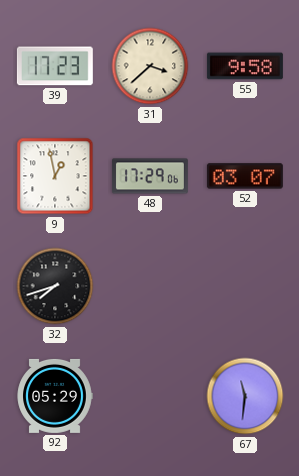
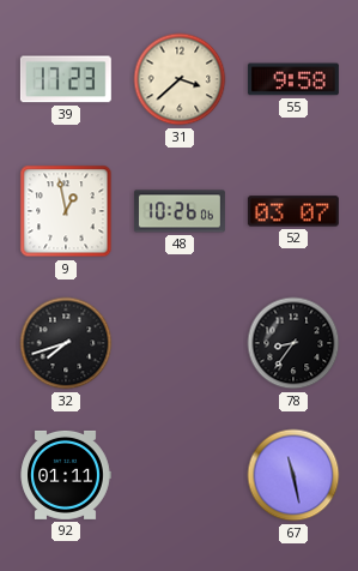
48: 17:29 -> 10:26 (180, 211)
78: none -> 8:36 (293, 343)
92: 05:29 -> 01:11 (66, 475)
67: 11:31 -> 11:28 (293, 475)
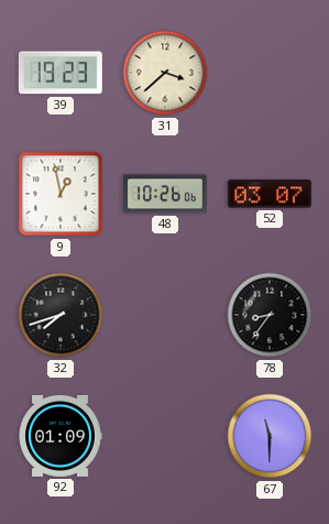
39: 17:23 -> 19:23 (61, 73)
55: 9:58 -> none (293, 79)
92: 01:11 -> 01:09 (61, 436)
67: 11:28 -> 11:30 (270, 436)
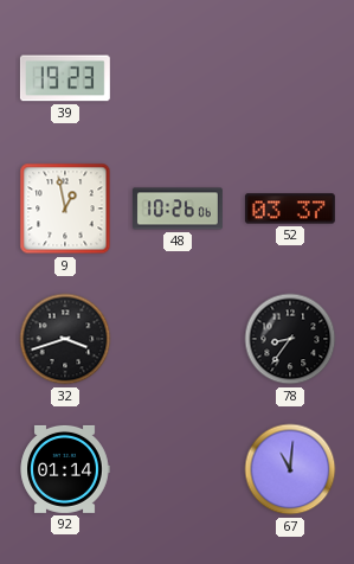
31: 3:38 -> none (165, 73)
52: 03:07 -> 03:37 (290, 209)
32: 7:42 -> 3:42 (65, 339)
92: 01:09 -> 01:14 (65, 469)
67: 11:30 -> 11:01 (290, 469)
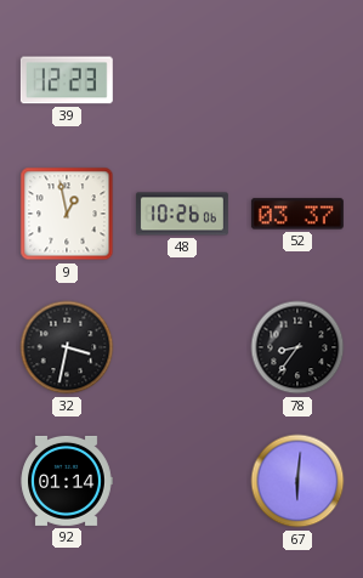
39: 19:23 -> 12:23 (67, 80)
32: 3:42 -> 3:32 (67, 347)
67: 11:01 -> 6:01 (297, 481)
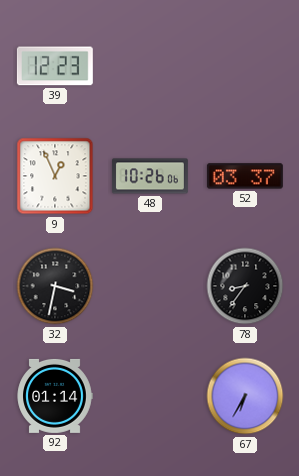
9: 12:58 -> 12:56 (55, 176)
67: 6:01 -> 6:35 (245, 396)
